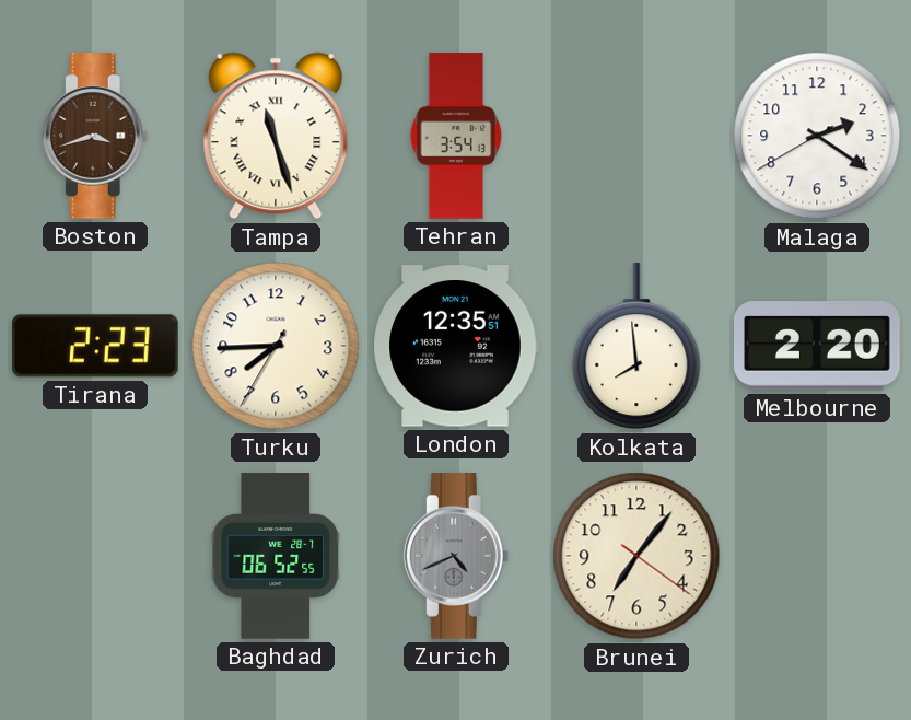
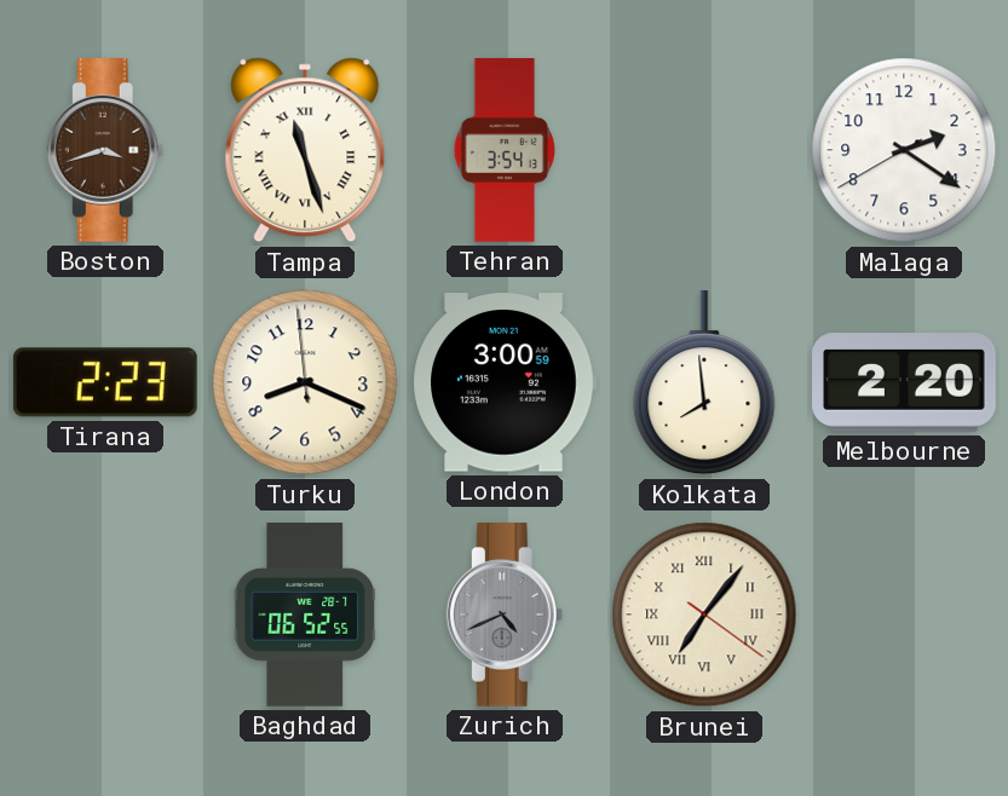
Turku: 7:44 -> 8:18 (305, 382)
London: 12:35 -> 3:00 (505, 382)
Brunei numerals: Arabic -> Roman (704, 615)
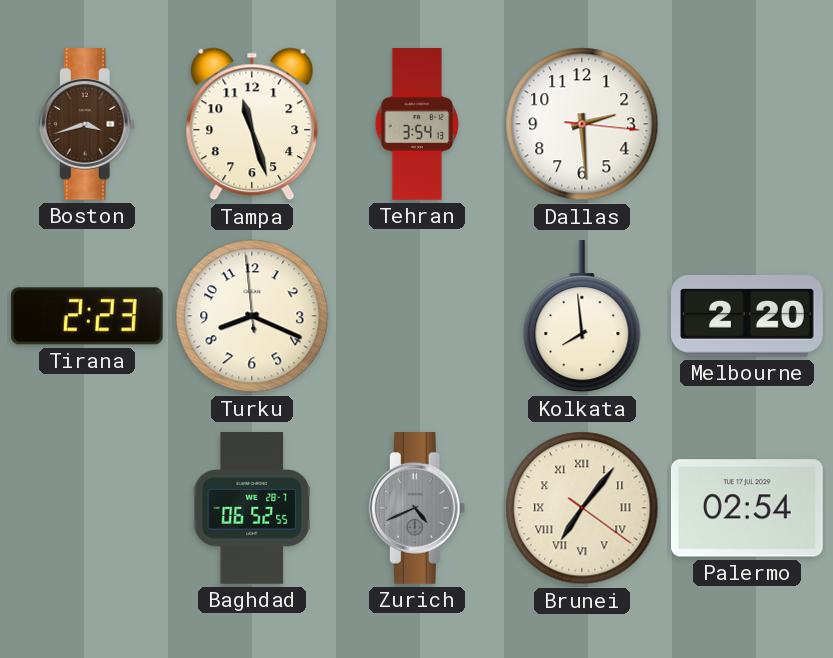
Tampa numerals: Roman -> Arabic (252, 124)
Dallas: none -> 2:29 (582, 124)
Malaga: 2:20 -> none (904, 150)
London: 3:00 -> none (505, 382)
Palermo: none -> 02:54 (747, 508)
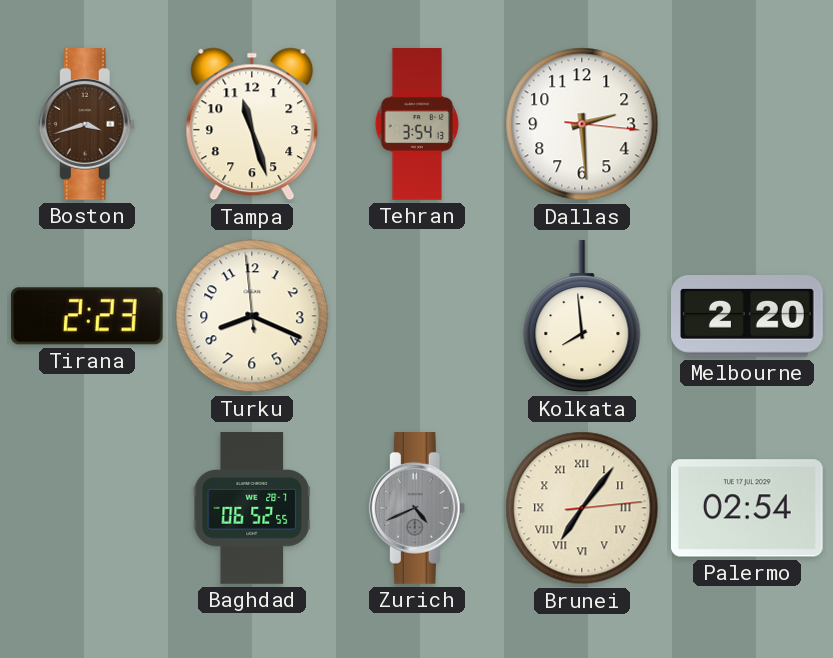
Brunei: 7:06:21 -> 7:06:14 (582, 508)
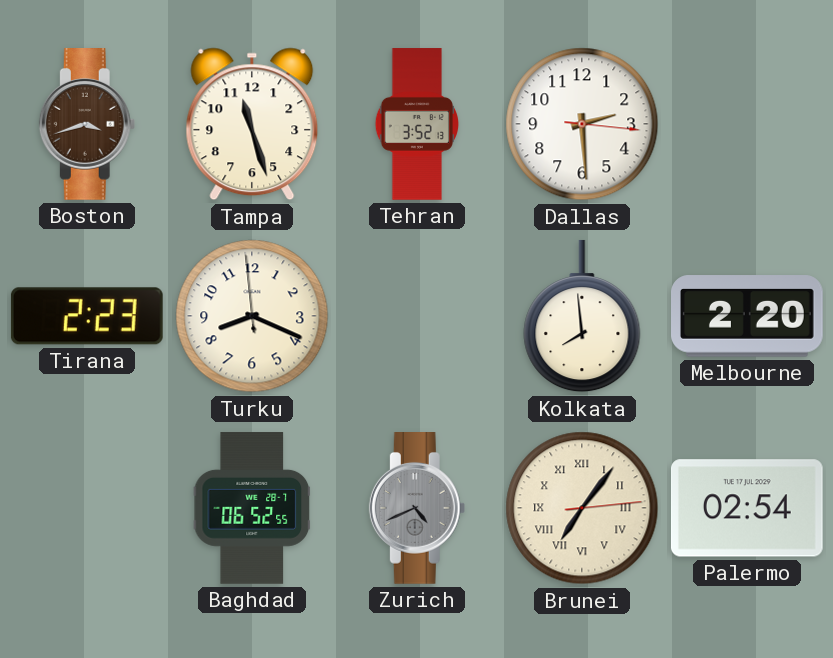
Tehran: 3:54 -> 3:52 (416, 124)
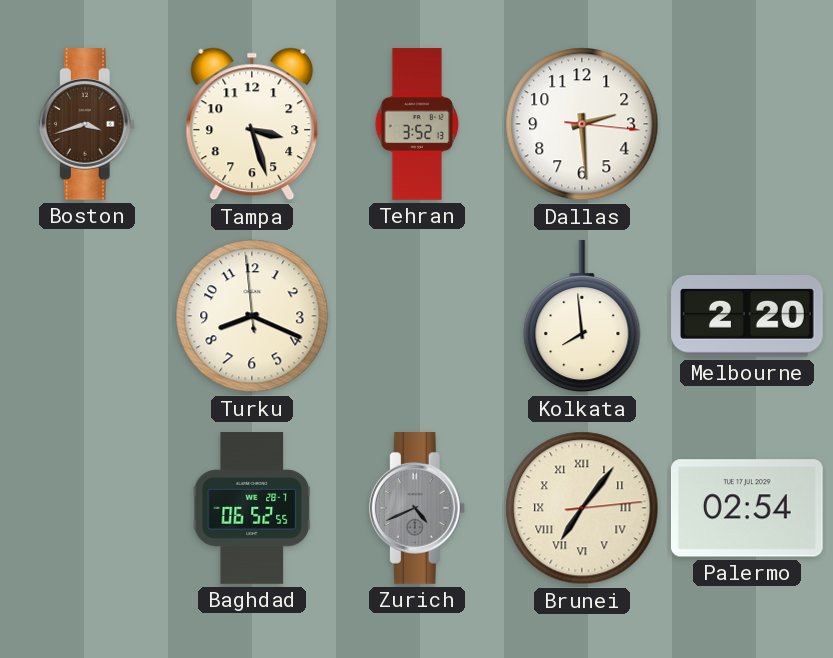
Tampa: 11:27 -> 3:27 (252, 124)
Tirana: 2:23 -> none (87, 316)
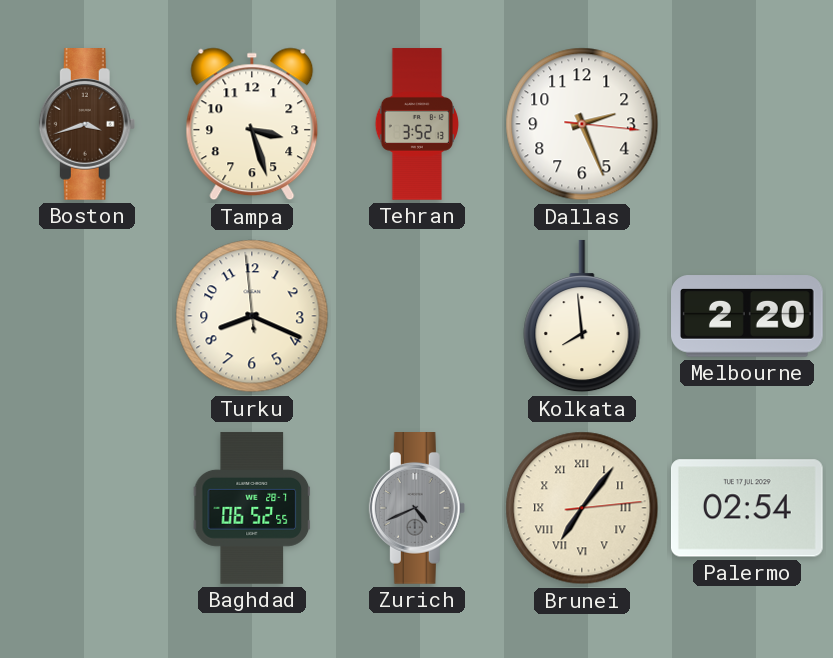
Dallas: 2:29 -> 2:26 (582, 124)
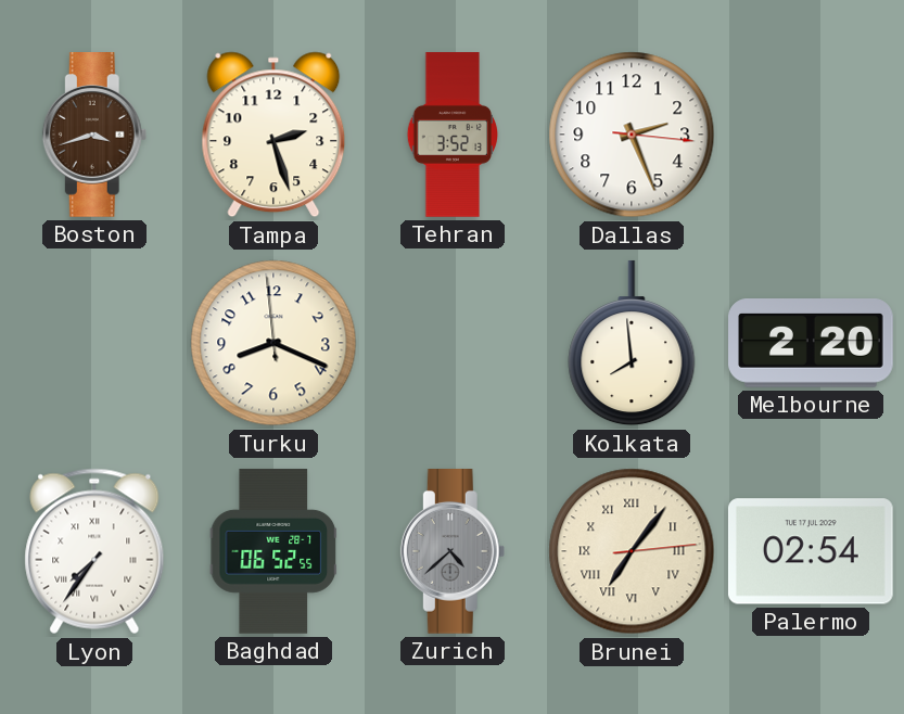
Tampa: 3:27 -> 2:27 (273, 135)
Lyon: none -> 7:36 (94, 551)
Zurich: 4:41 -> 4:38 (453, 552)
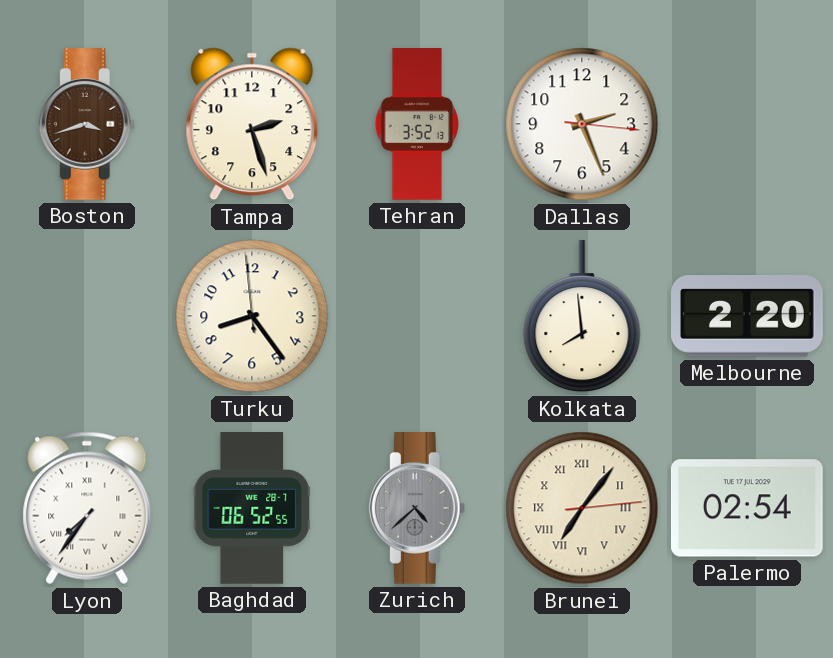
Turku: 8:18 -> 8:23 (252, 316)
